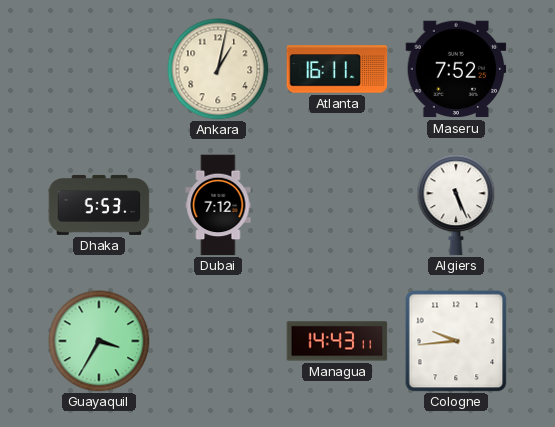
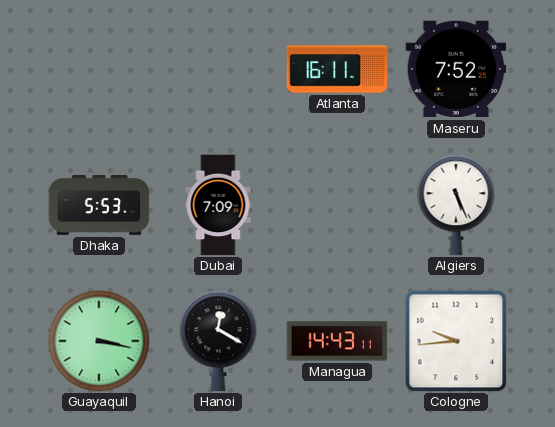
Ankara: 1:02 -> none (218, 69)
Dubai: 7:12 -> 7:09 (218, 205)
Guayaquil: 3:35 -> 3:17 (99, 341)
Hanoi: none -> 12:20 (218, 341)
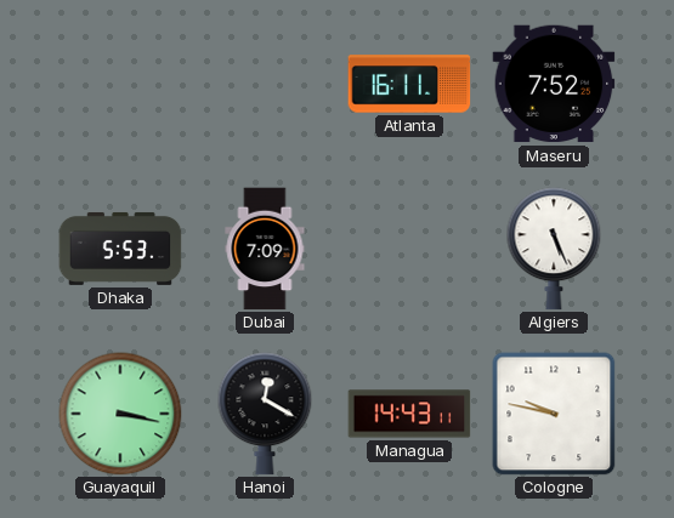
Cologne: 9:44 -> 9:47 (554, 414)
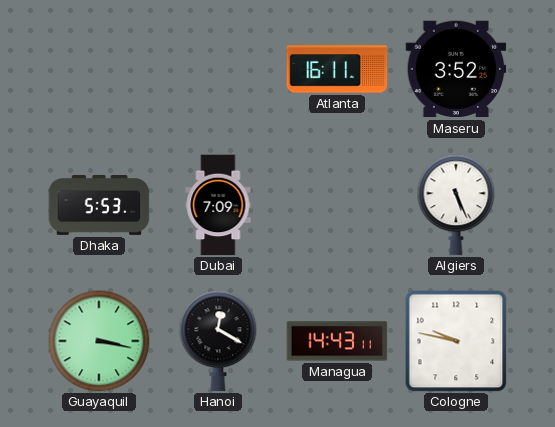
Maseru: 7:52 -> 3:52 (456, 69)
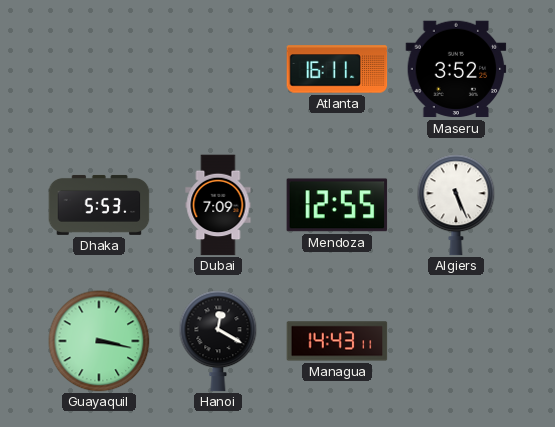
Mendoza: none -> 12:55 (337, 205)
Cologne: 9:47 -> none (456, 341)
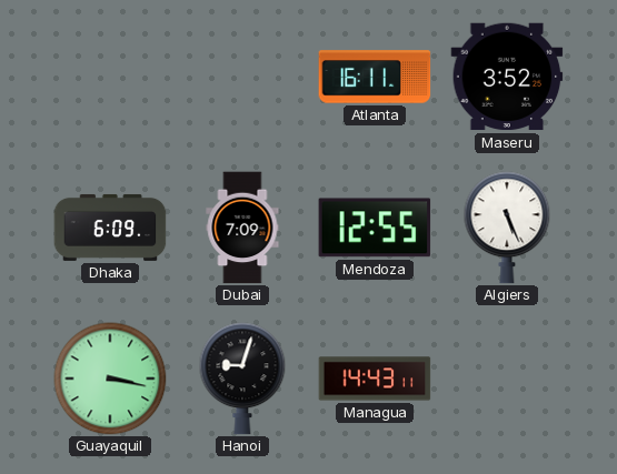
Dhaka: 5:53 -> 6:09 (110, 228)
Hanoi: 12:20 -> 9:03 (242, 379)
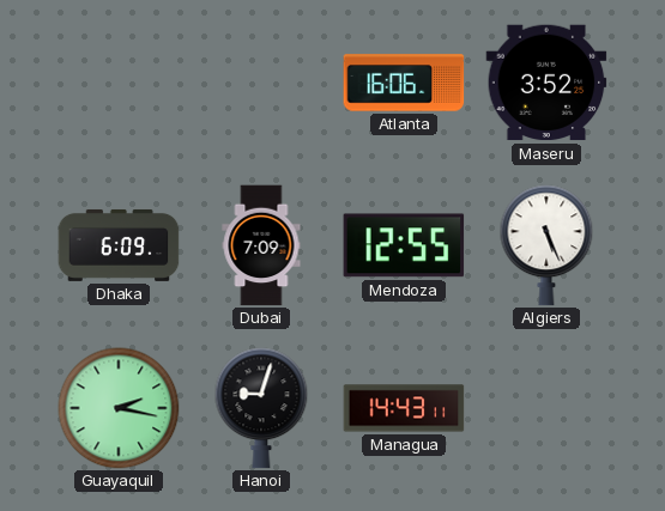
Atlanta: 16:11 -> 16:06 (404, 83)
Guayaquil: 3:17 -> 2:17 (119, 408)
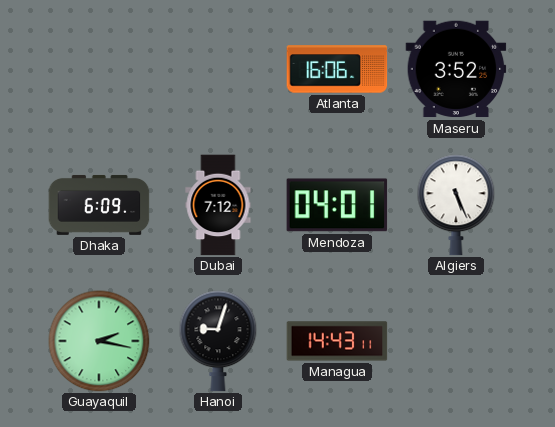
Dubai: 7:09 -> 7:12 (218, 205)
Mendoza: 12:55 -> 04:01 (337, 205)
